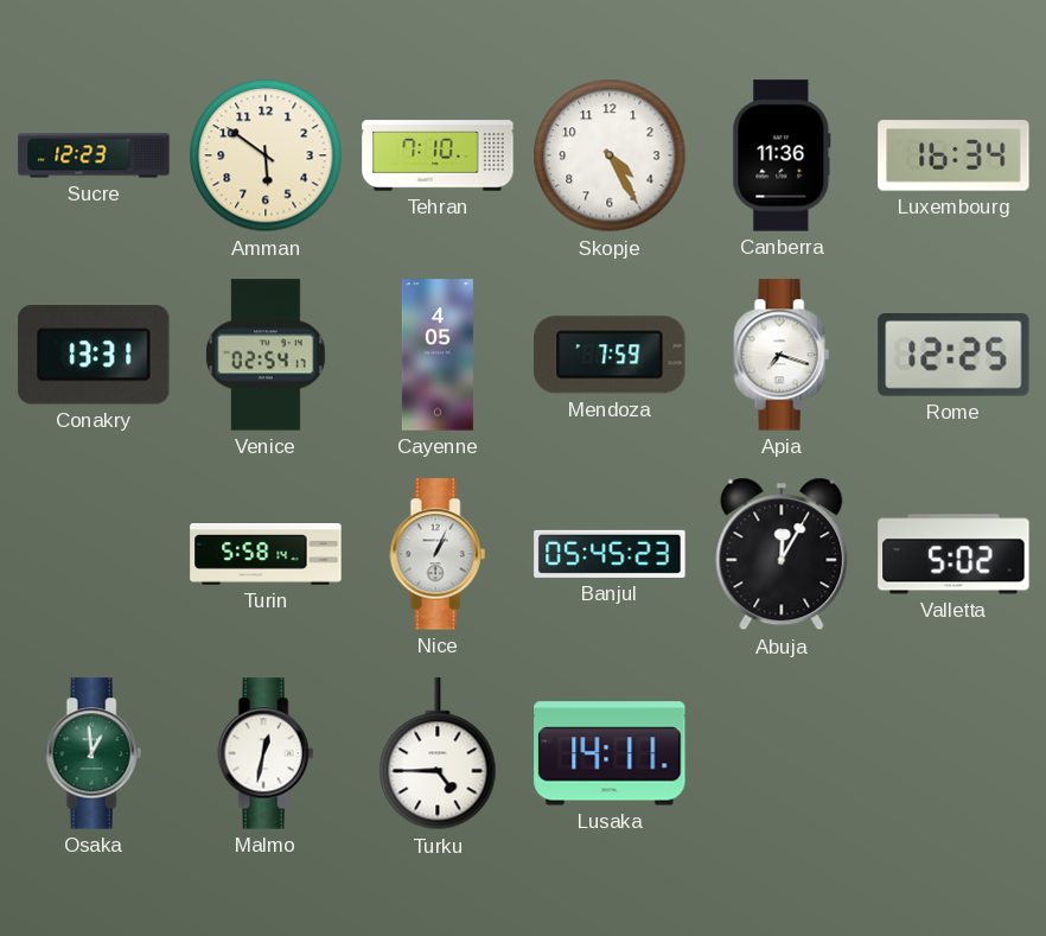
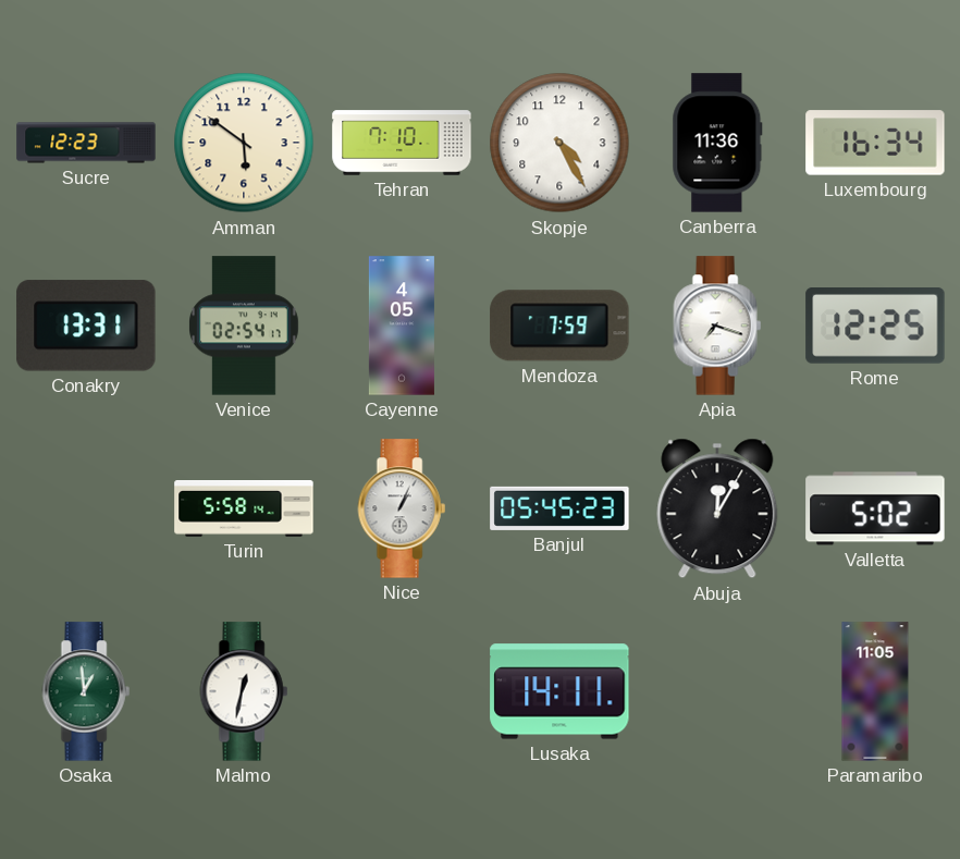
Turku: 4:45 -> none (438, 754)
Paramaribo: none -> 11:05 (875, 691)
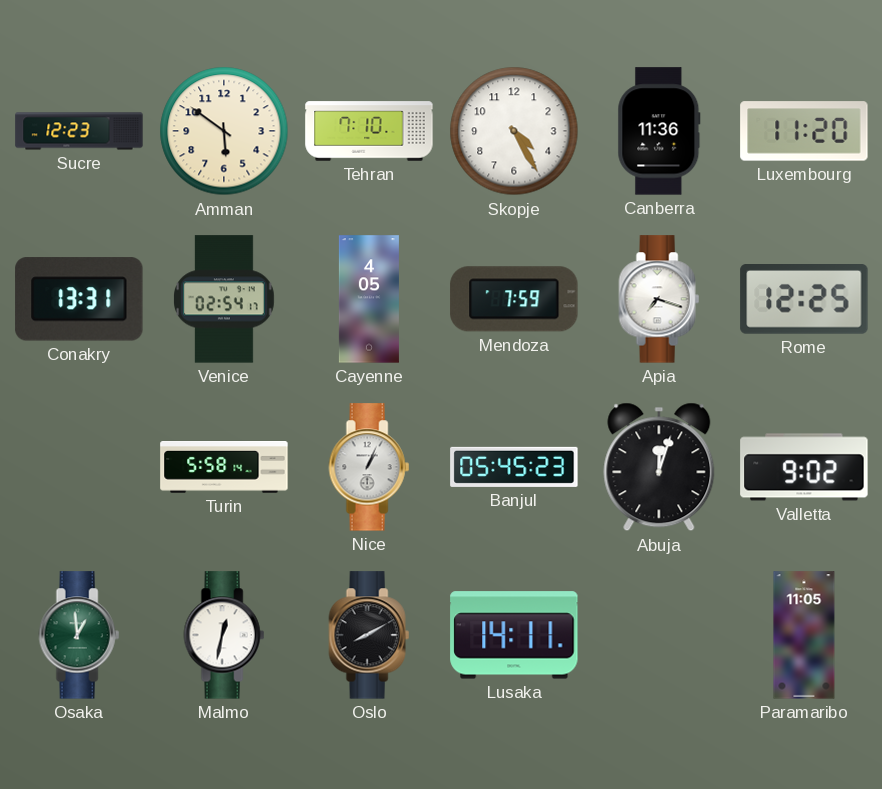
Luxembourg: 16:34 -> 11:20 (804, 131)
Abuja: 12:05 -> 12:03 (659, 467)
Valletta: 5:02 -> 9:02 (804, 467)
Oslo: none -> 8:10 (369, 635)
